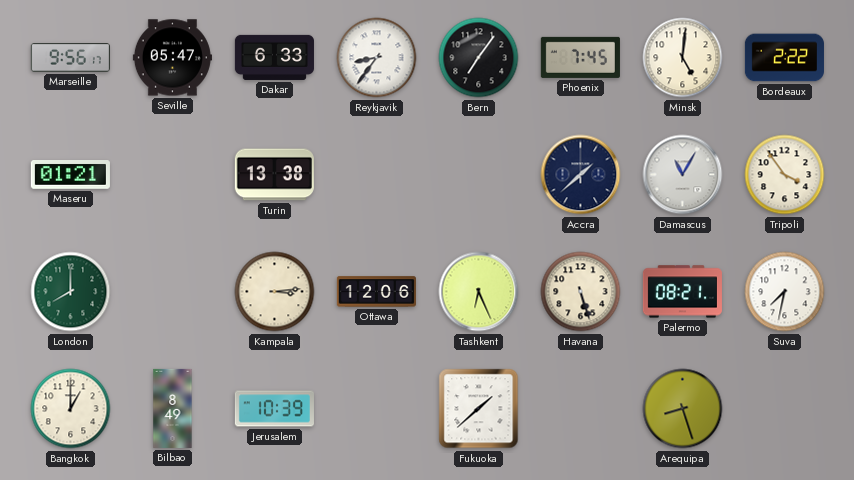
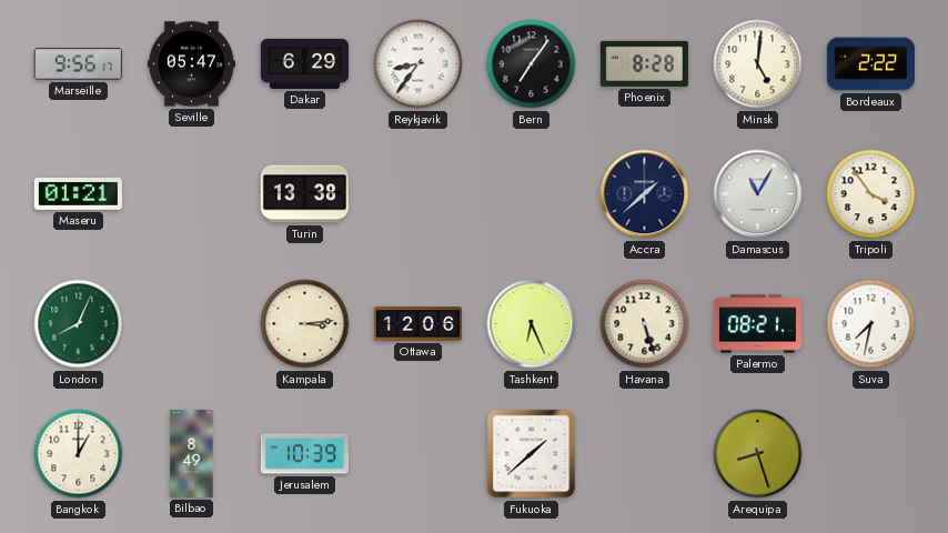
Dakar: 6:33 -> 6:29 (304, 63)
Phoenix: 7:45 -> 8:28 (644, 63)
London: 8:00 -> 8:04 (79, 324)
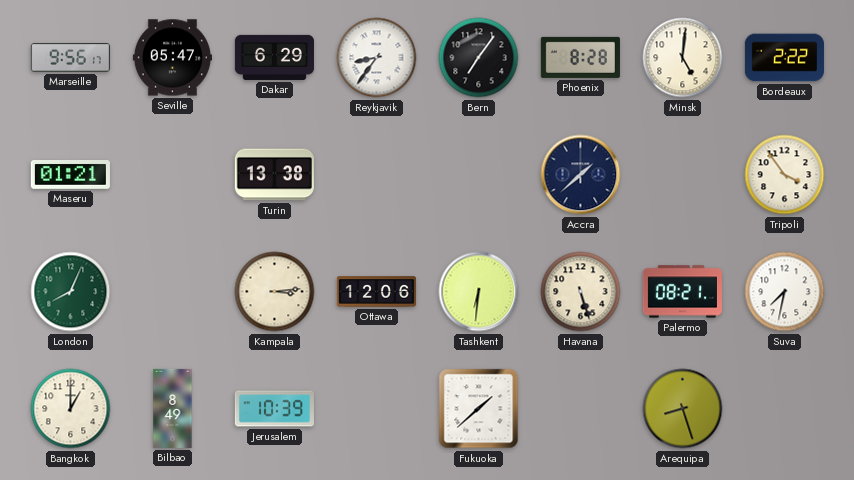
Damascus: 11:05 -> none (758, 194)
Tashkent: 6:26 -> 6:31 (479, 292)
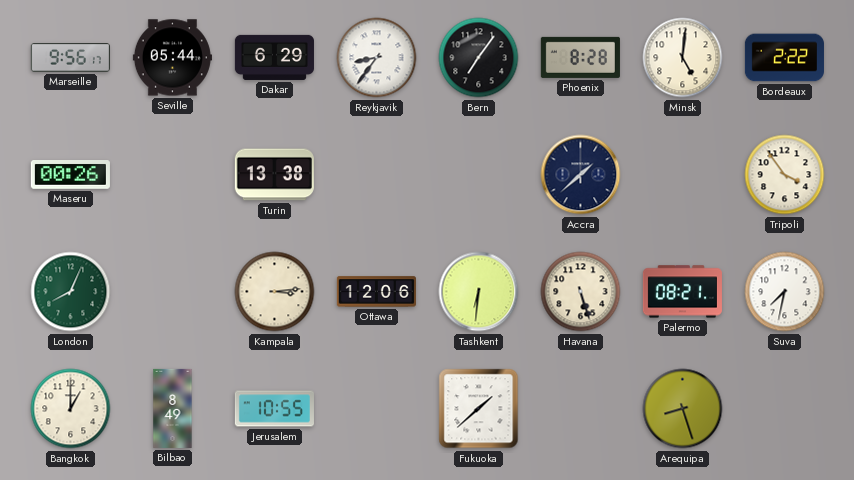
Seville: 05:47 -> 05:44 (172, 58)
Maseru: 01:21 -> 00:26 (70, 175)
Jerusalem: 10:39 -> 10:55 (274, 409)
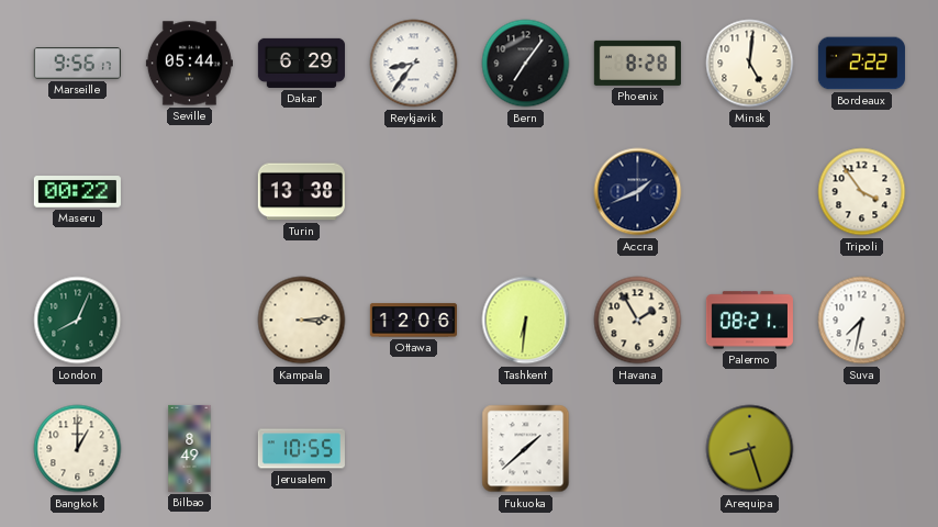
Maseru: 00:26 -> 00:22 (77, 192)
Accra: 1:38 -> 1:41 (638, 192)
Havana: 5:27 -> 1:55 (638, 321)
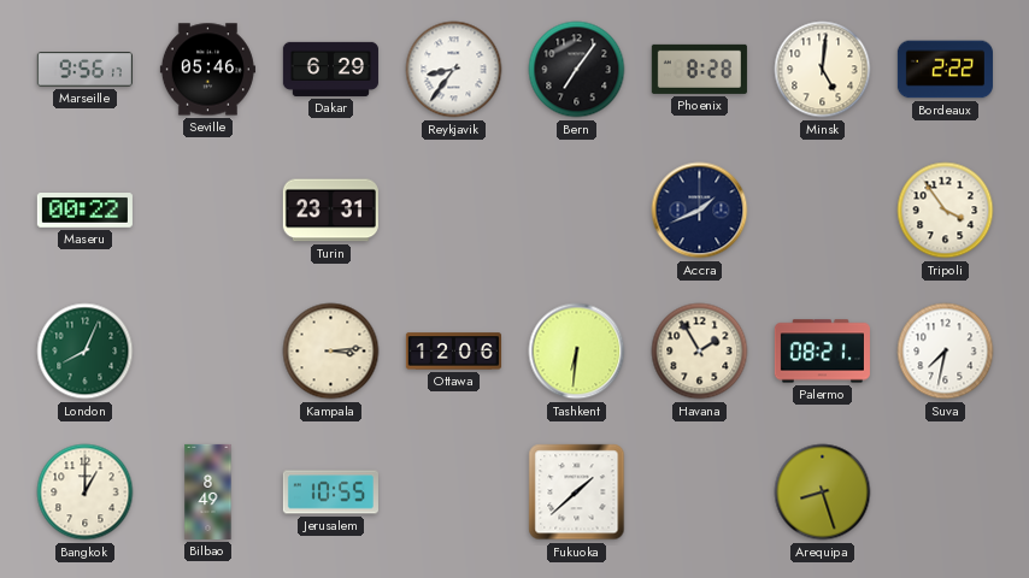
Seville: 05:44 -> 05:46 (207, 70)
Turin: 13:38 -> 23:31 (330, 211)
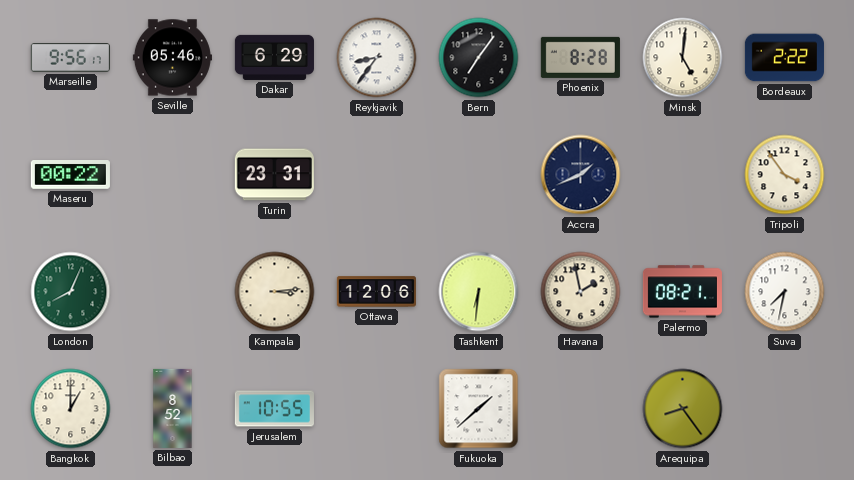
Havana: 1:55 -> 1:58 (581, 292)
Bilbao: 8:49 -> 8:52 (173, 408)
Arequipa: 8:27 -> 8:24 (683, 409)
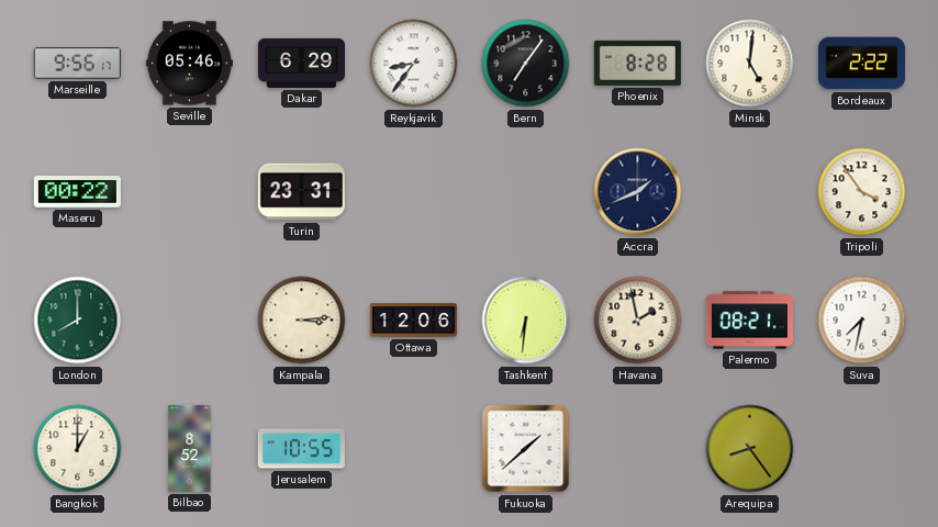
London: 8:04 -> 8:00 (78, 321)
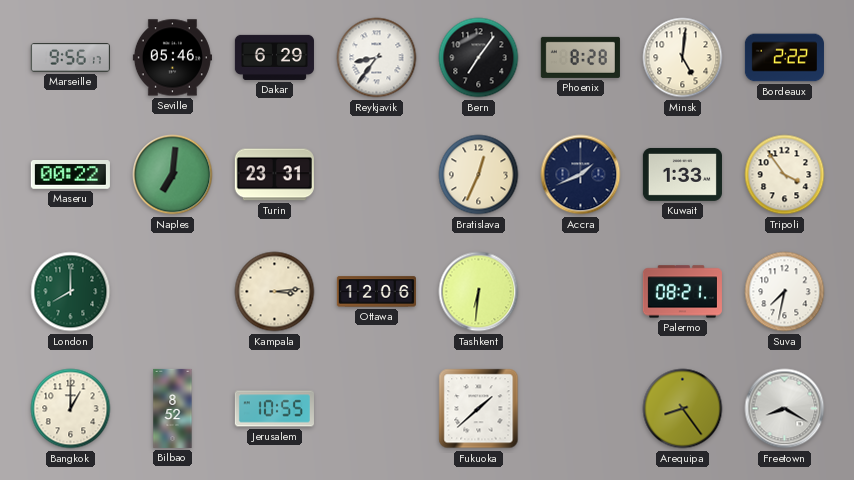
Naples: none -> 7:01 (173, 175)
Bratislava: none -> 12:34 (479, 175)
Kuwait: none -> 1:33 (682, 174)
Havana: 1:58 -> none (638, 321)
Freetown: none -> 8:20 (785, 409)
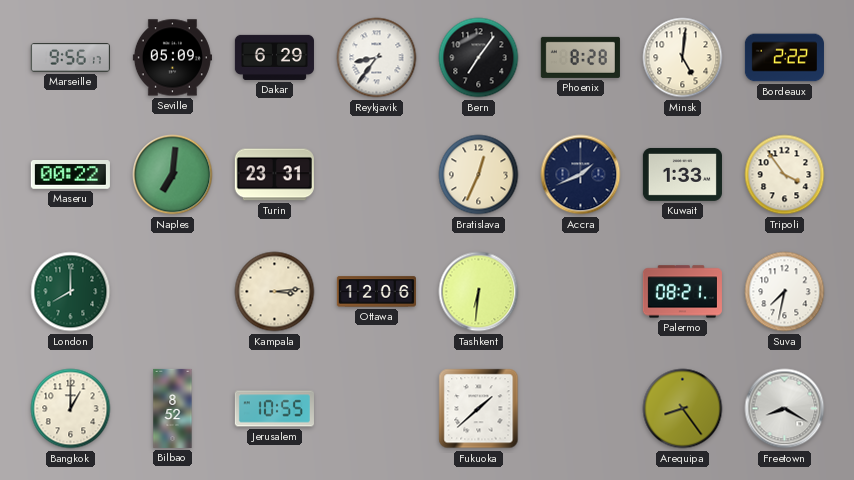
Seville: 05:46 -> 05:09 (172, 58)
